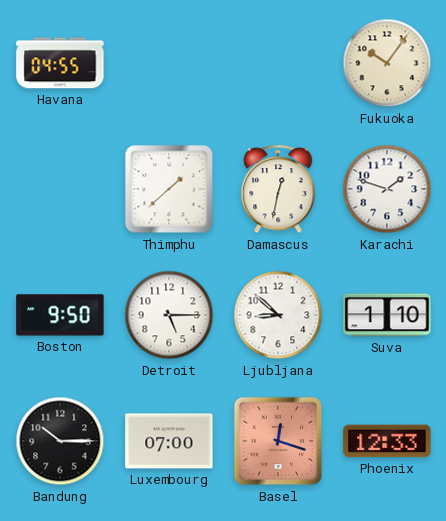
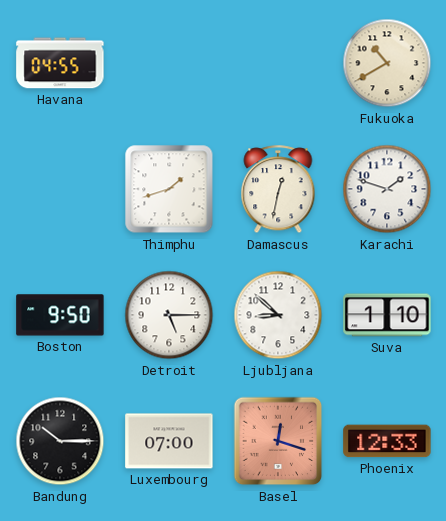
Fukuoka: 10:06 -> 10:40 (387, 63)
Thimphu: 1:38 -> 1:42 (169, 189)
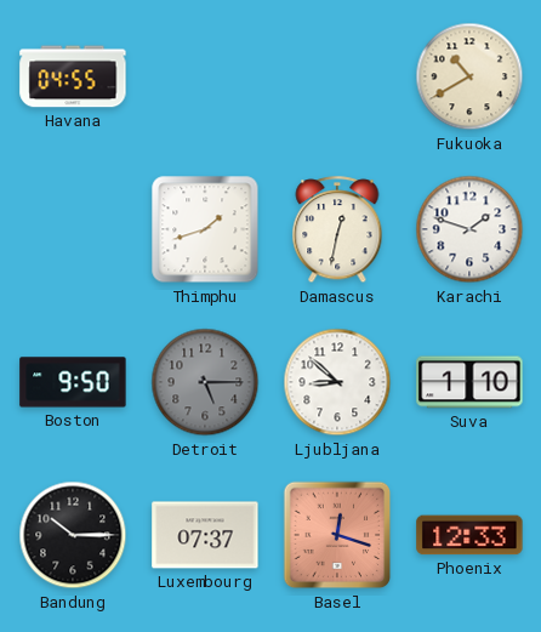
Detroit dial: white -> grey (205, 382)
Luxembourg: 07:00 -> 07:37 (205, 535)
